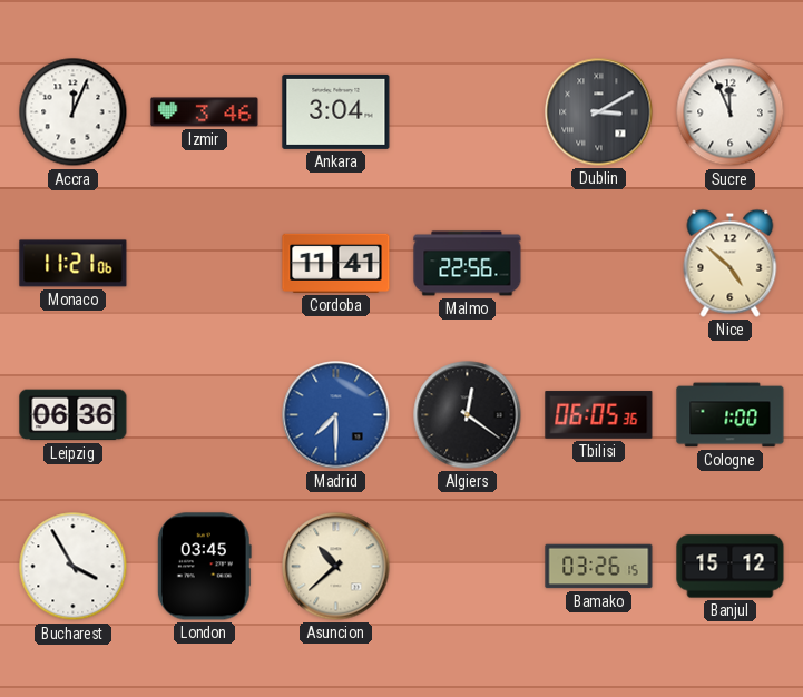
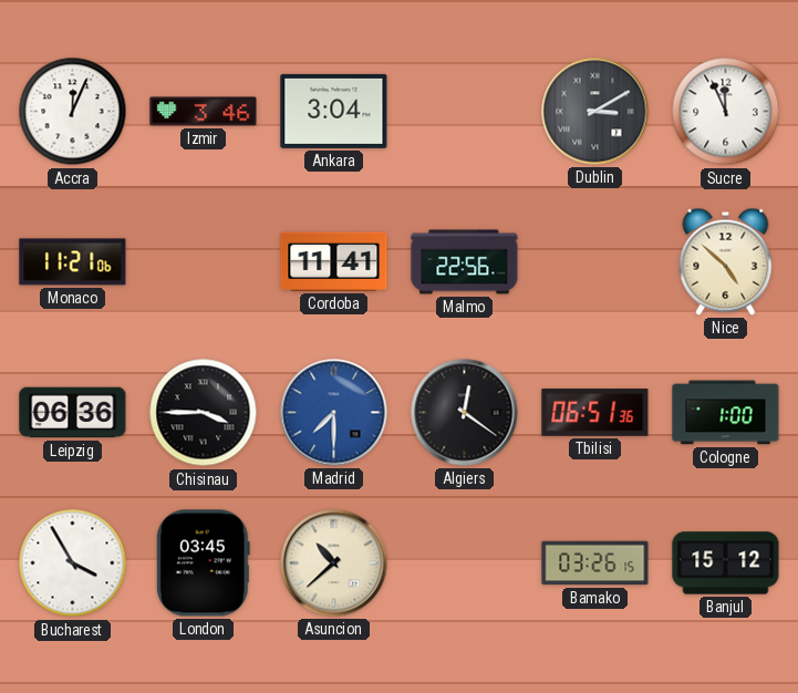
Chisinau: none -> 3:45 (204, 413)
Tbilisi: 06:05 -> 06:51 (595, 413)
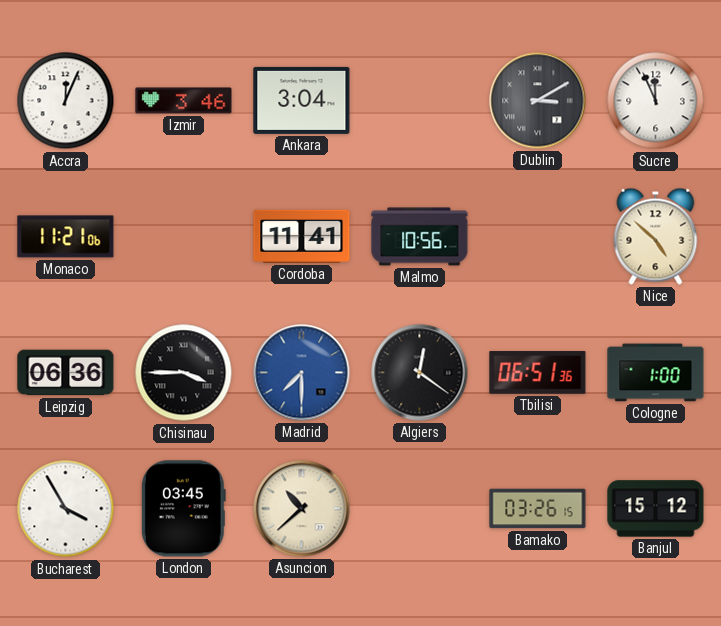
Malmo: 22:56 -> 10:56 (420, 237)
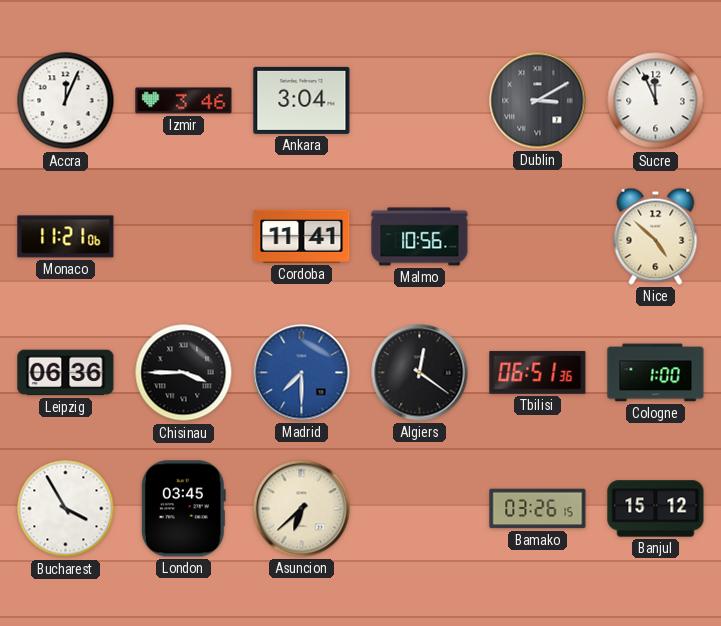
Asuncion: 10:38 -> 6:38 (302, 509)
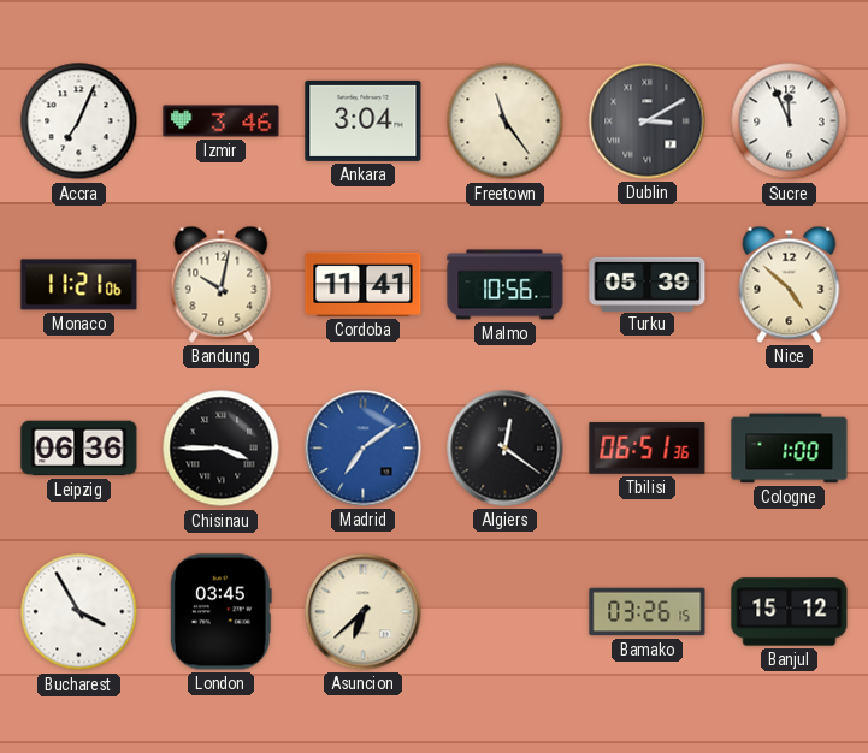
Accra: 12:04 -> 7:04 (79, 121)
Freetown: none -> 11:24 (506, 121)
Bandung: none -> 10:02 (222, 284)
Turku: none -> 05:39 (648, 284)
Madrid: 7:30 -> 7:09 (364, 449)
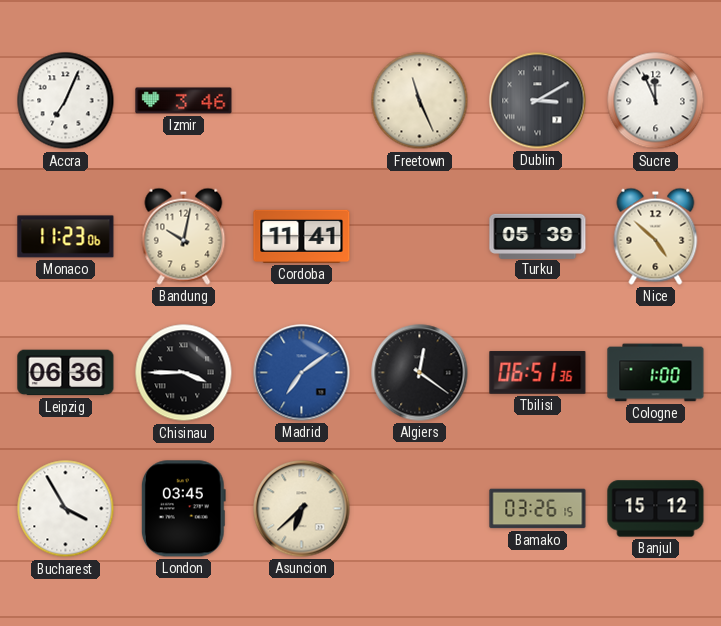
Ankara: 3:04 -> none (364, 120)
Freetown: 11:24 -> 11:26 (420, 101)
Monaco: 11:21 -> 11:23 (66, 237)
Malmo: 10:56 -> none (506, 285)
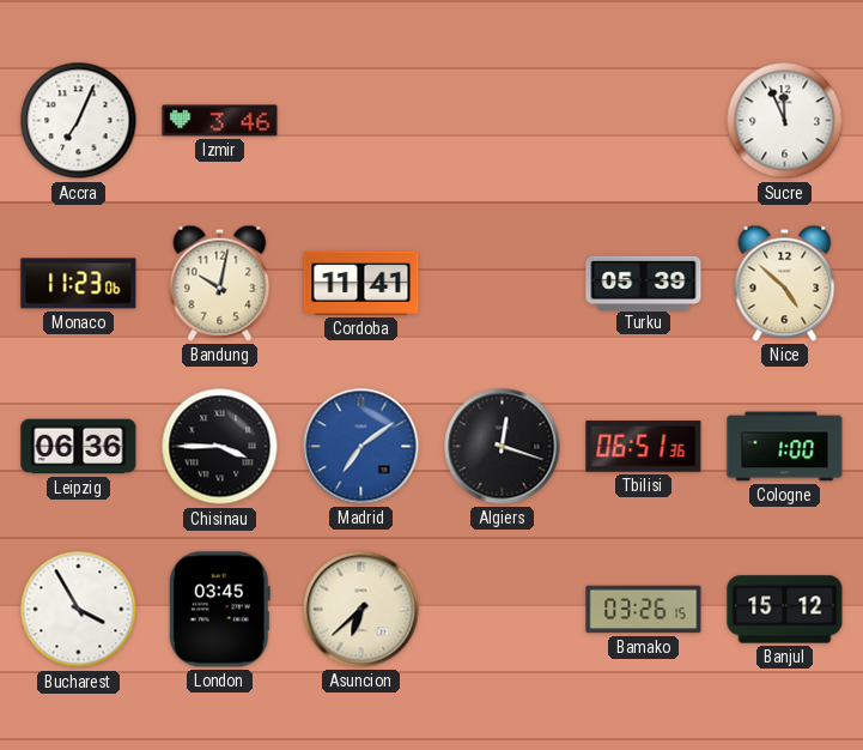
Freetown: 11:26 -> none (420, 101)
Dublin: 3:10 -> none (538, 101)
Algiers: 12:21 -> 12:18 (503, 447)
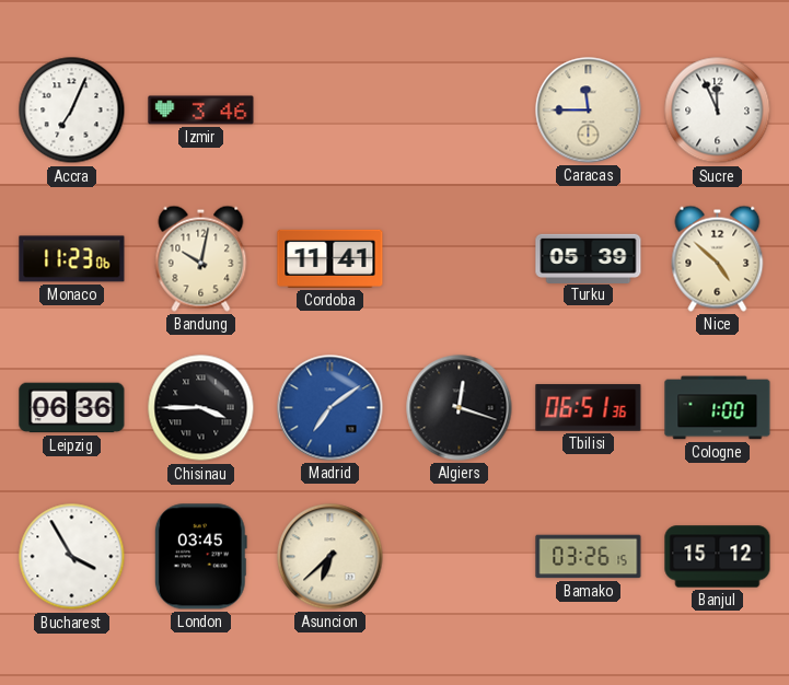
Caracas: none -> 11:45 (589, 111)
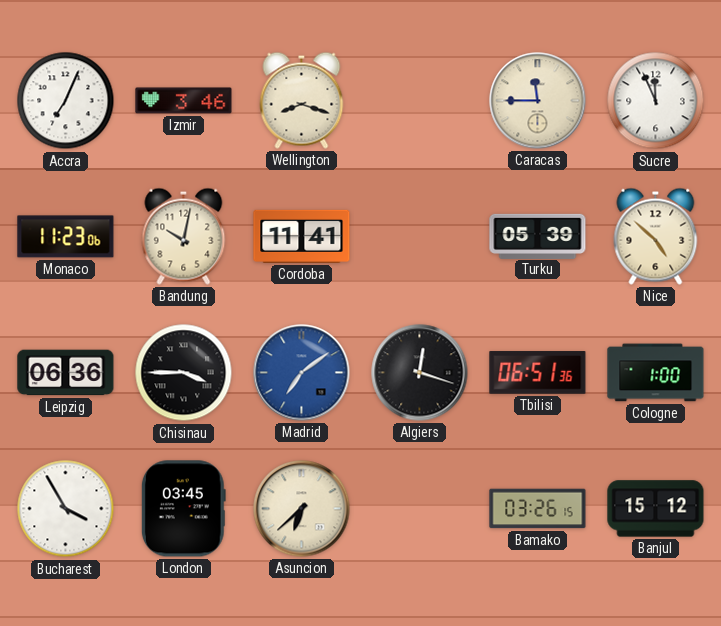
Wellington: none -> 8:18 (302, 100)
